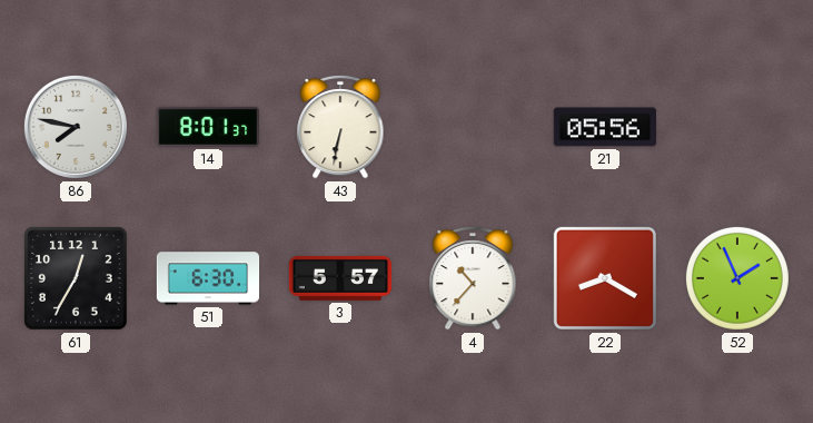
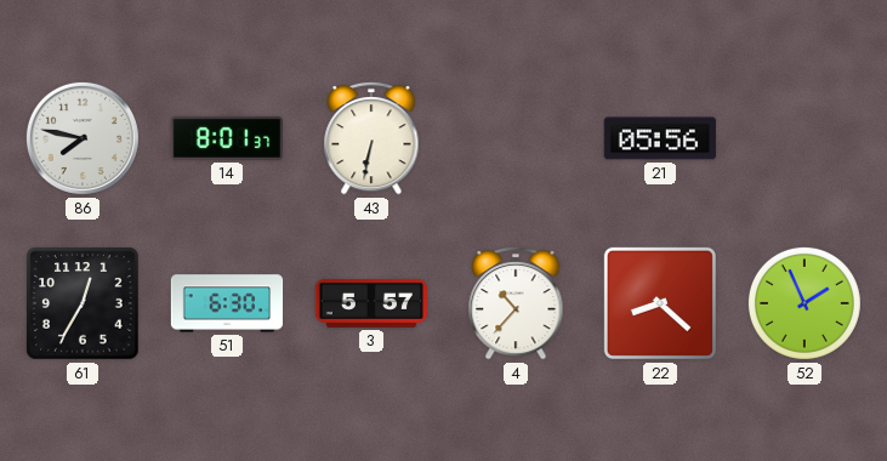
22: 8:20 -> 8:22 (660, 303)
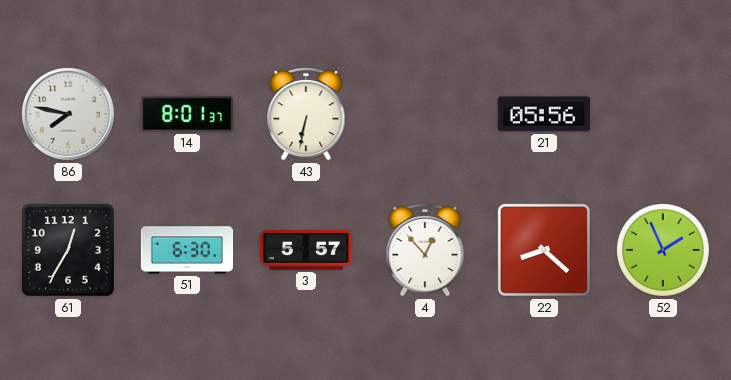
4: 10:37 -> 12:53 (425, 250)
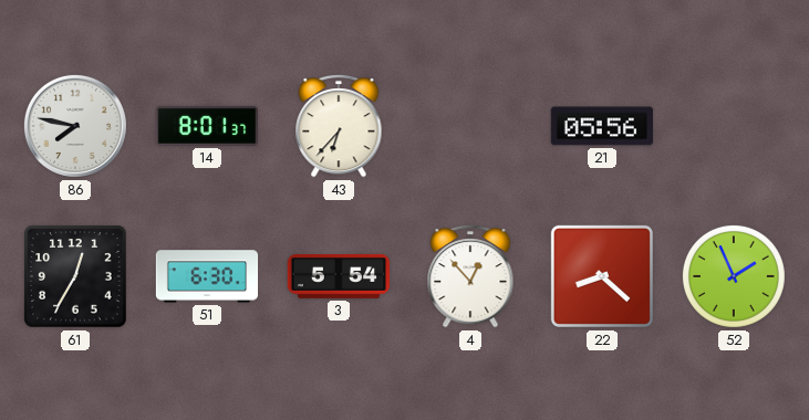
43: 6:32 -> 6:37 (339, 126)
3: 5:57 -> 5:54 (338, 276)
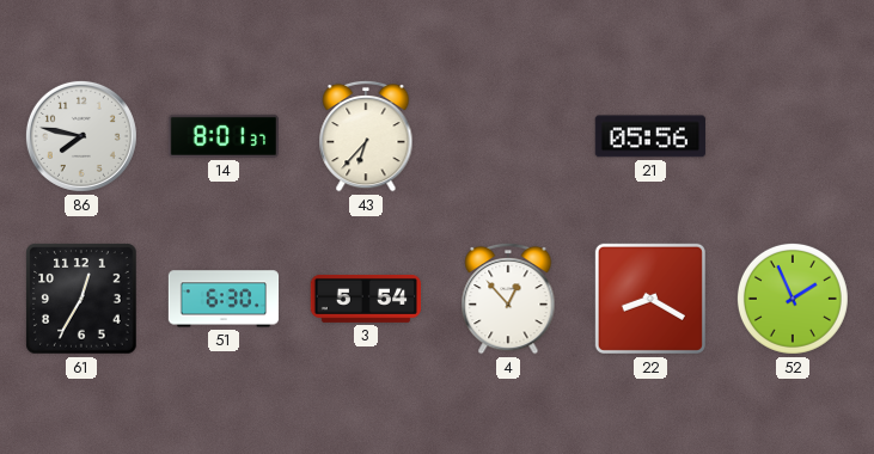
22: 8:22 -> 8:20 (650, 299)
